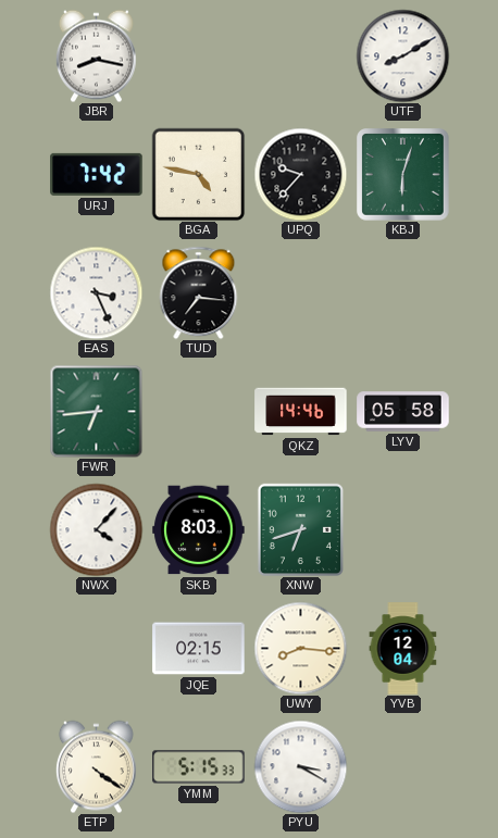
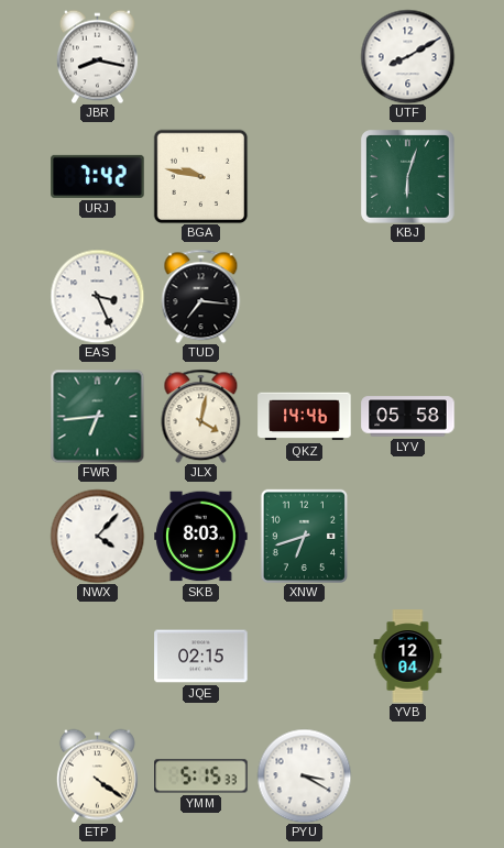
BGA: 4:47 -> 9:47 (200, 176)
UPQ: 9:37 -> none (300, 174)
JLX: none -> 4:02 (201, 416)
UWY: 8:16 -> none (300, 648)
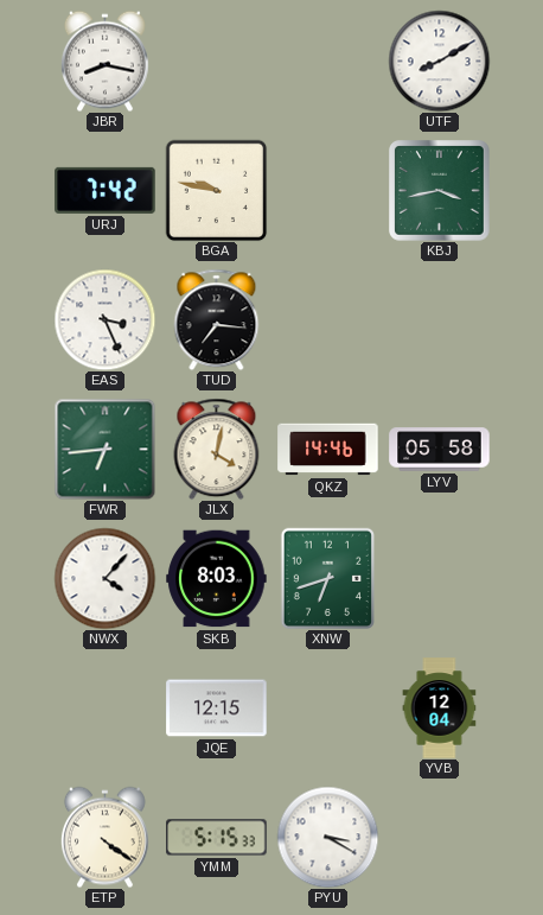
KBJ: 6:03 -> 3:43 (440, 191)
JQE: 02:15 -> 12:15 (217, 709)
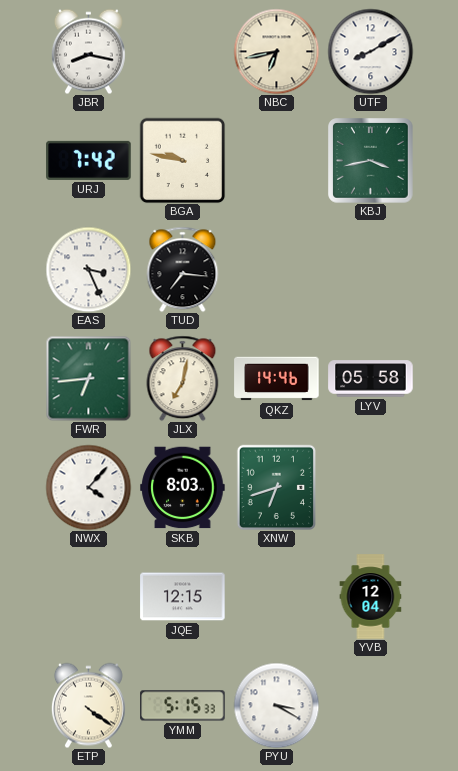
NBC: none -> 6:43 (276, 51)
JLX: 4:02 -> 7:02 (183, 378)
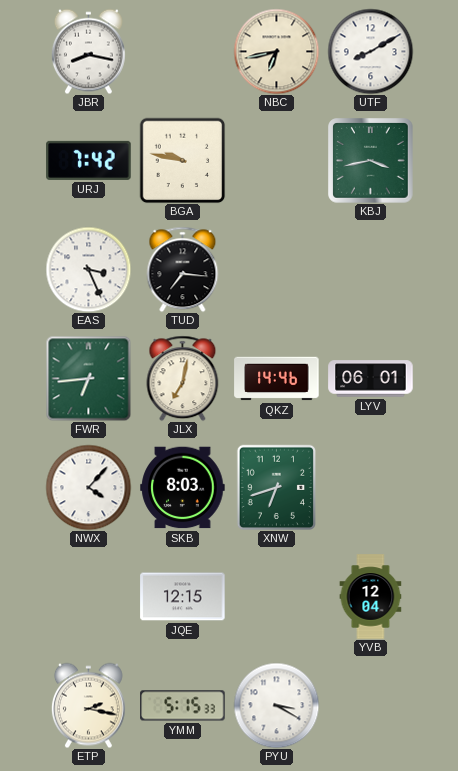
LYV: 05:58 -> 06:01 (371, 379)
ETP: 4:21 -> 2:17 (88, 705)
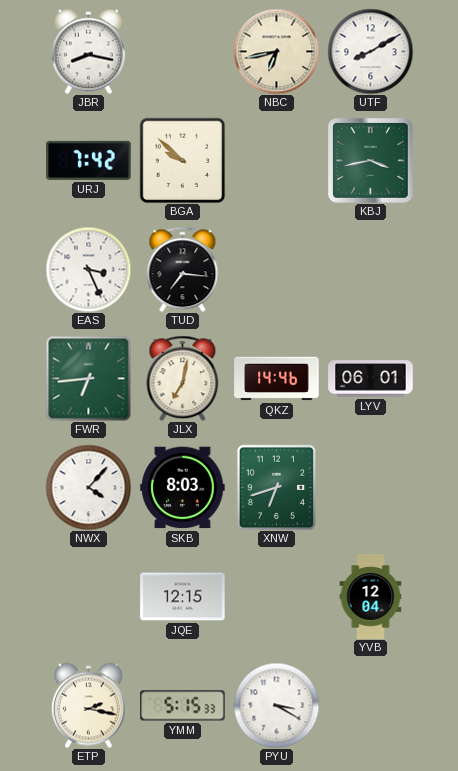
BGA: 9:47 -> 9:52 (182, 160)
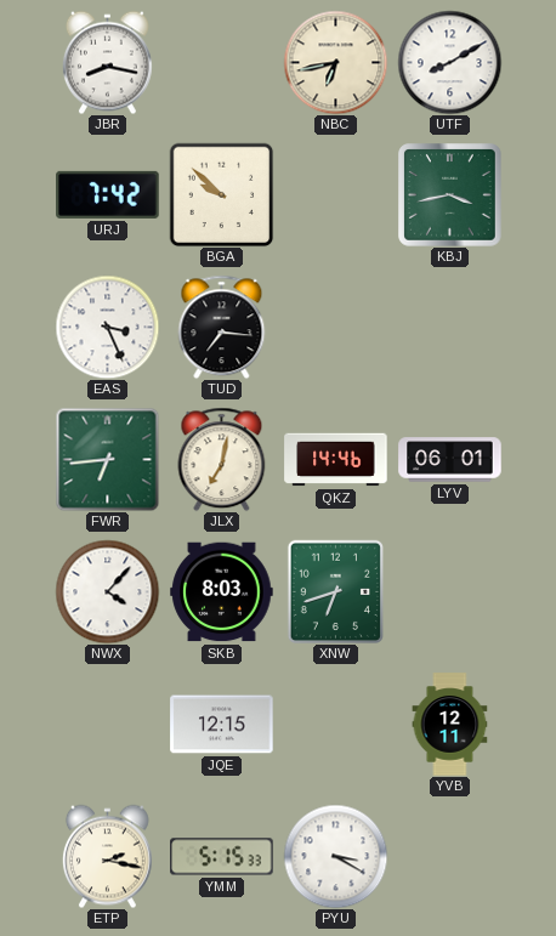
YVB: 12:04 -> 12:11 (450, 725)
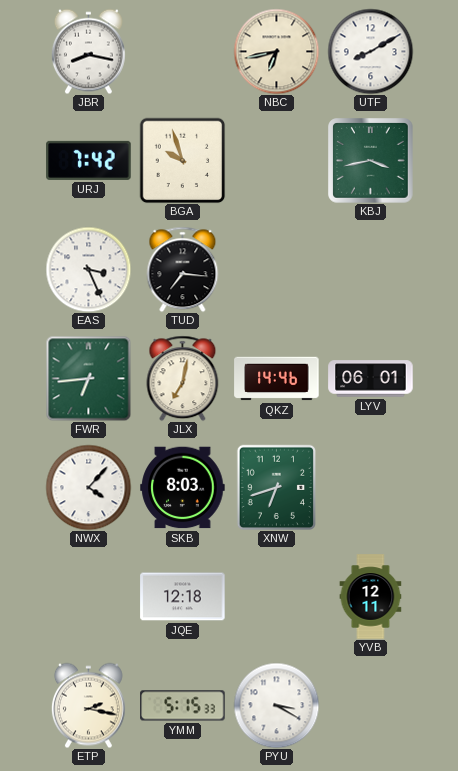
BGA: 9:52 -> 9:57 (182, 160)
JQE: 12:15 -> 12:18 (183, 597)
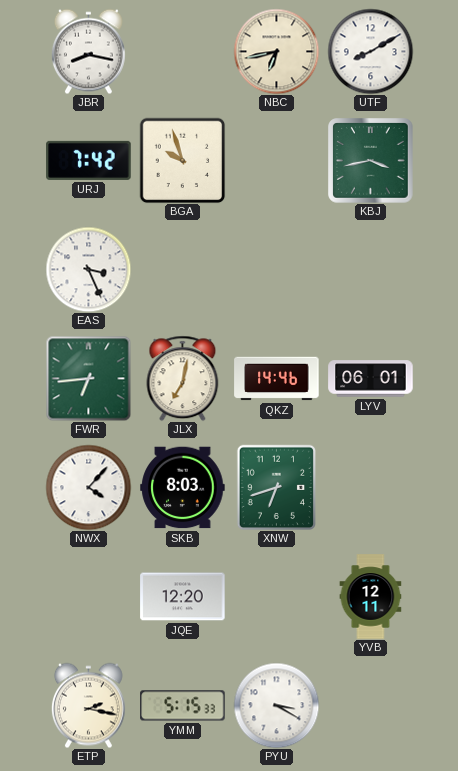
TUD: 7:16 -> none (183, 269)
JQE: 12:18 -> 12:20 (183, 597)
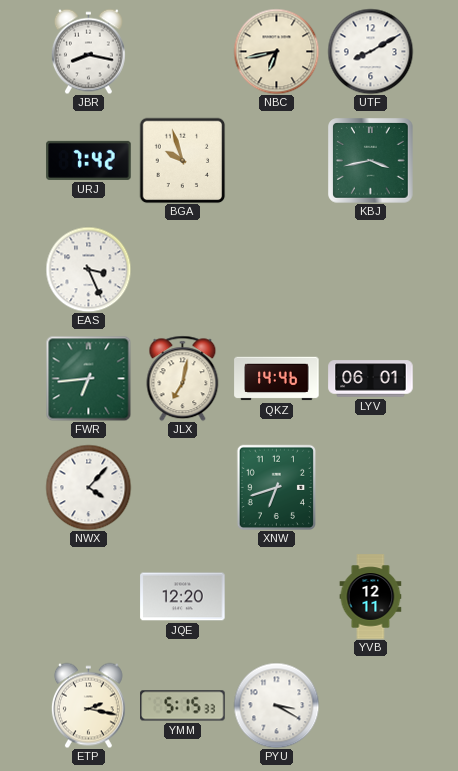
SKB: 8:03 -> none (183, 488)
